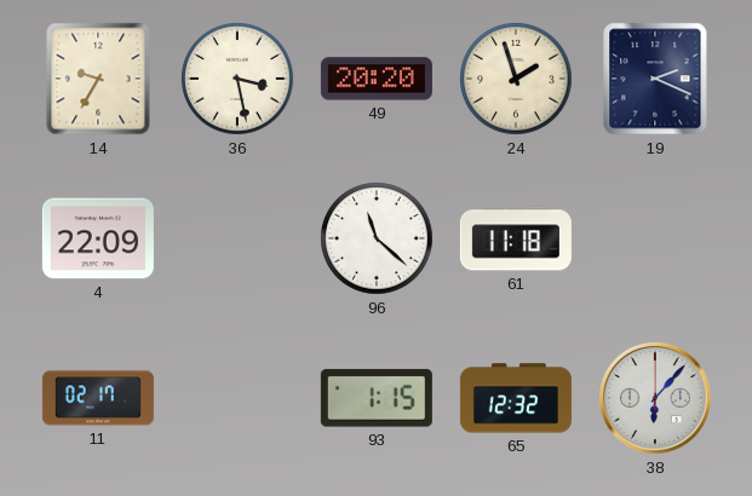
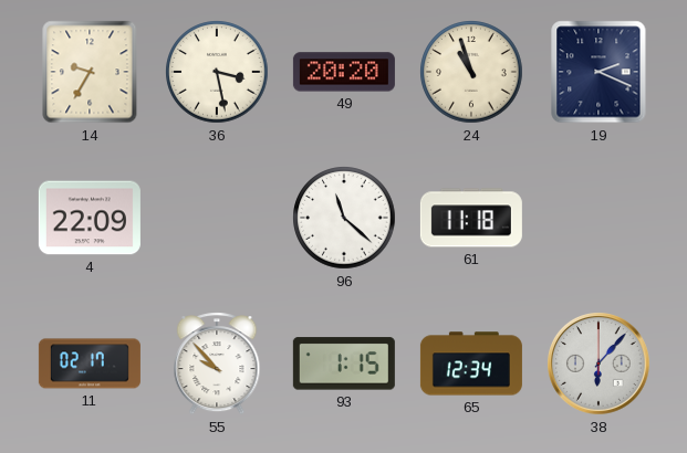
24: 1:57 -> 10:57 (471, 72)
55: none -> 9:53 (217, 364)
65: 12:32 -> 12:34 (471, 364)
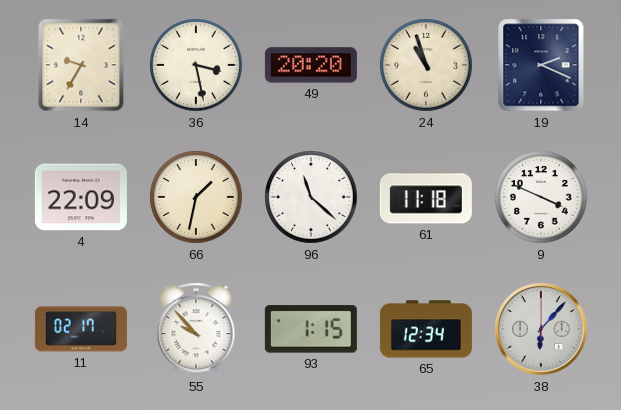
66: none -> 1:32 (196, 197)
9: none -> 3:49 (541, 197)
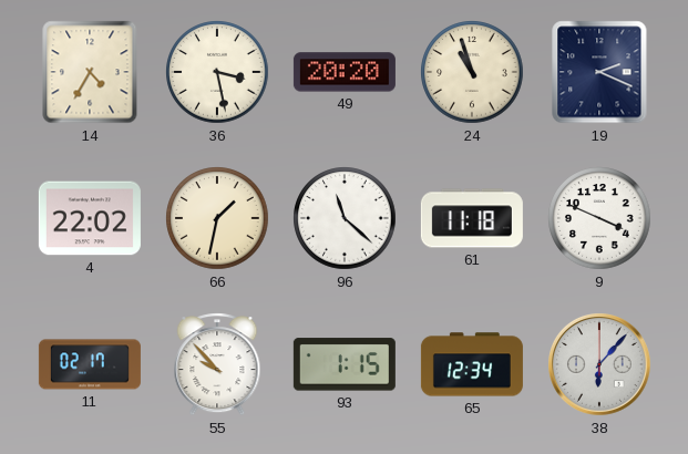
14: 9:35 -> 4:35 (90, 72)
4: 22:09 -> 22:02 (90, 218)
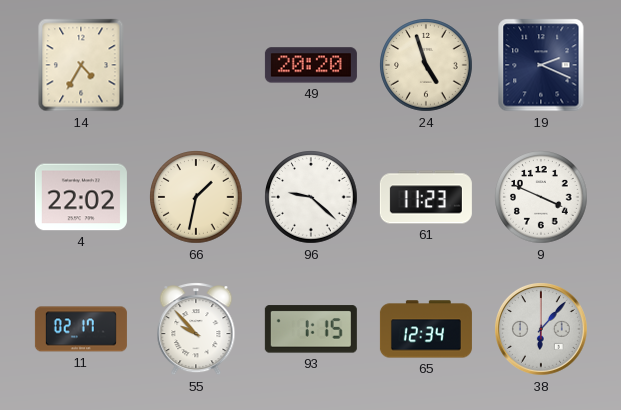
36: 3:28 -> none (217, 72)
24: 10:57 -> 4:57 (426, 65)
96: 11:22 -> 9:22 (311, 197)
61: 11:18 -> 11:23 (426, 197)
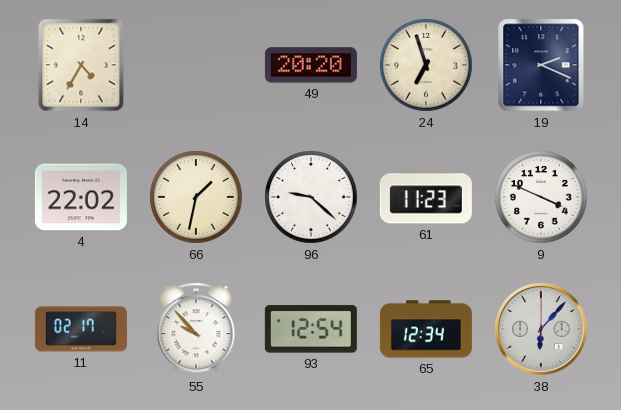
24: 4:57 -> 6:57 (426, 65)
93: 1:15 -> 12:54 (311, 329)
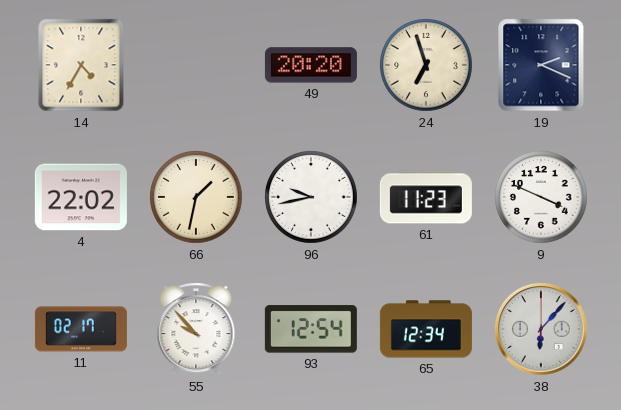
96: 9:22 -> 9:43 (311, 197)
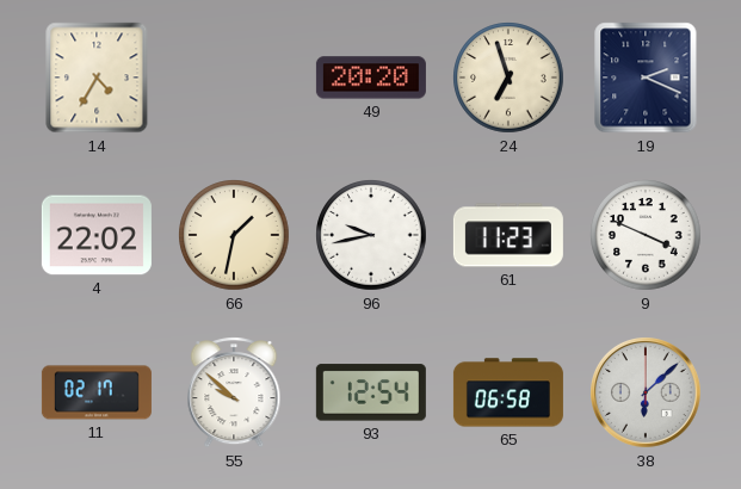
55: 9:53 -> 9:52 (234, 392)
65: 12:34 -> 06:58 (508, 392)
38: 6:07 -> 6:08 (647, 394)
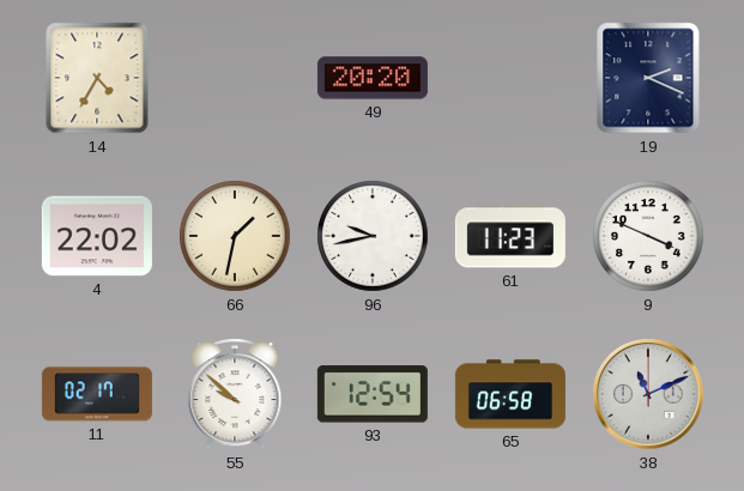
24: 6:57 -> none (508, 78)
38: 6:08 -> 11:11 (649, 395)
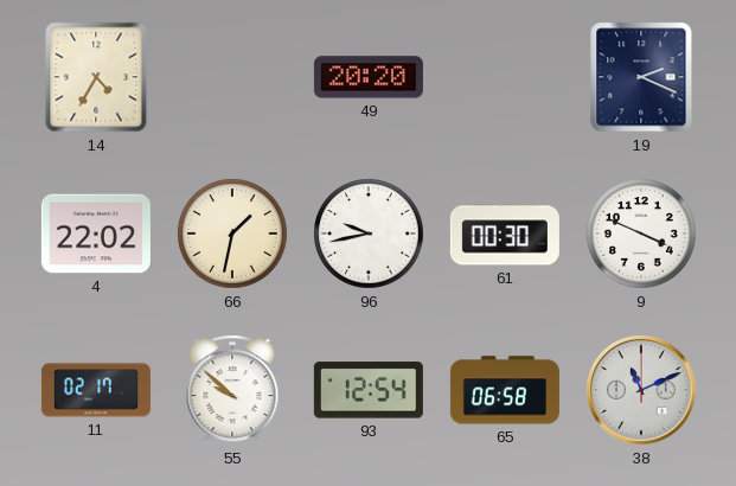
61: 11:23 -> 00:30 (505, 234)
